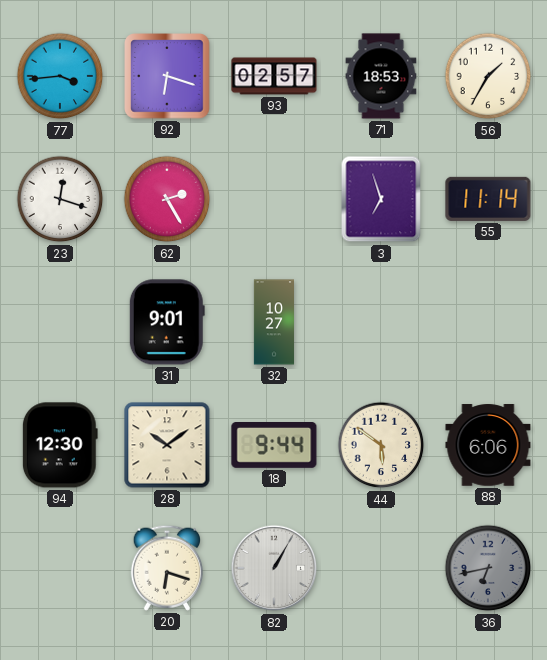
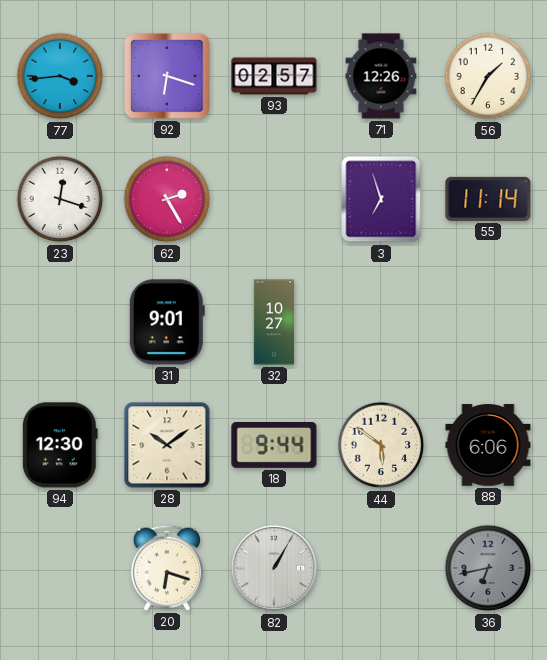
71: 18:53 -> 12:26 (381, 76)
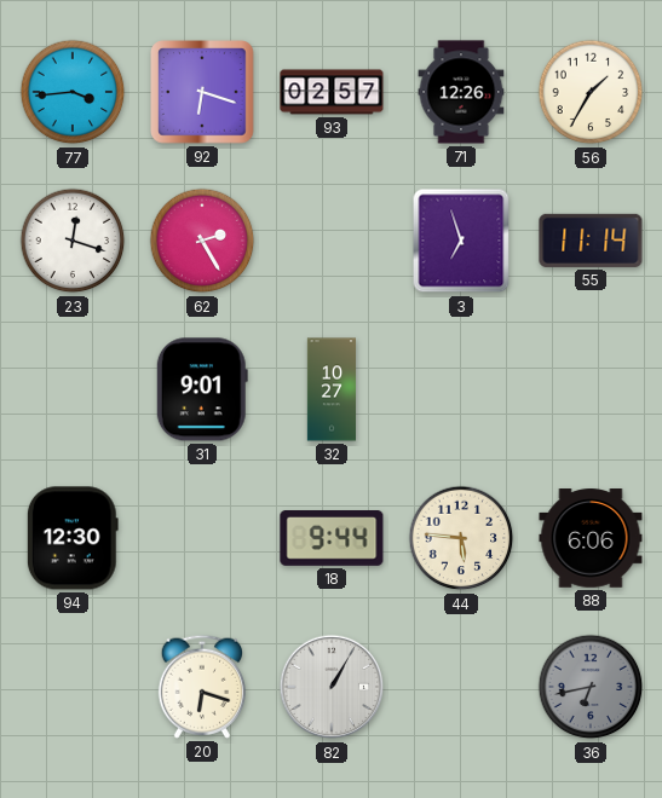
28: 10:09 -> none (167, 445)
44: 5:51 -> 5:46 (461, 538)
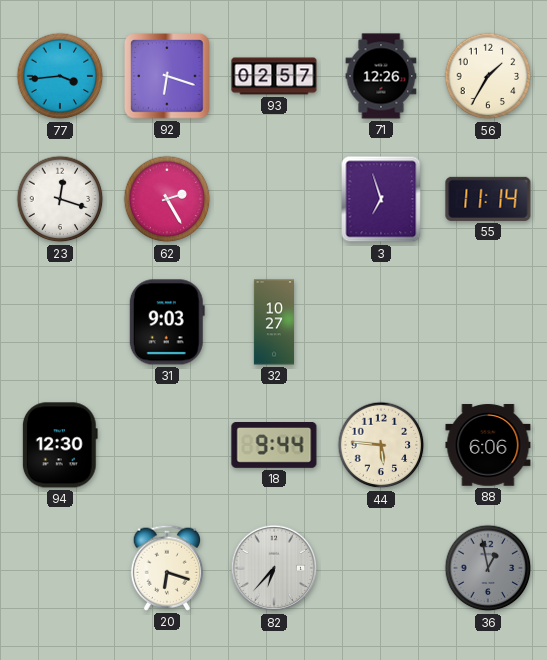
31: 9:01 -> 9:03 (167, 322)
82: 1:05 -> 6:37 (274, 568)
36: 6:43 -> 12:58 (488, 568)
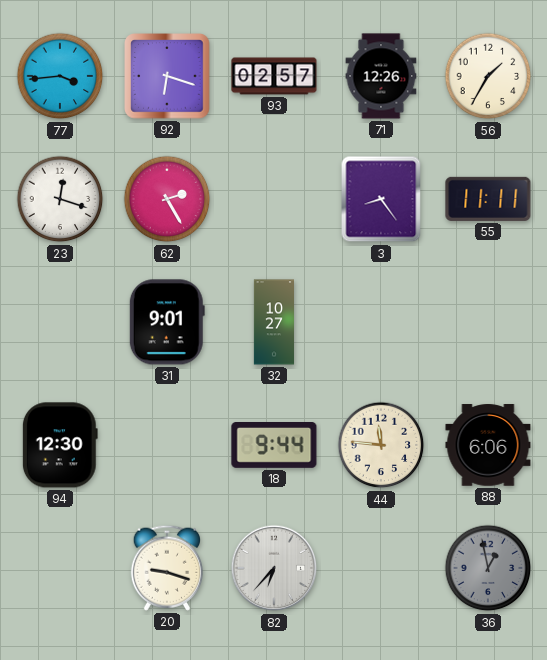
3: 6:57 -> 8:24 (381, 199)
55: 11:14 -> 11:11 (488, 199)
31: 9:03 -> 9:01 (167, 322)
44: 5:46 -> 11:46 (381, 445)
20: 6:18 -> 9:18 (166, 568)
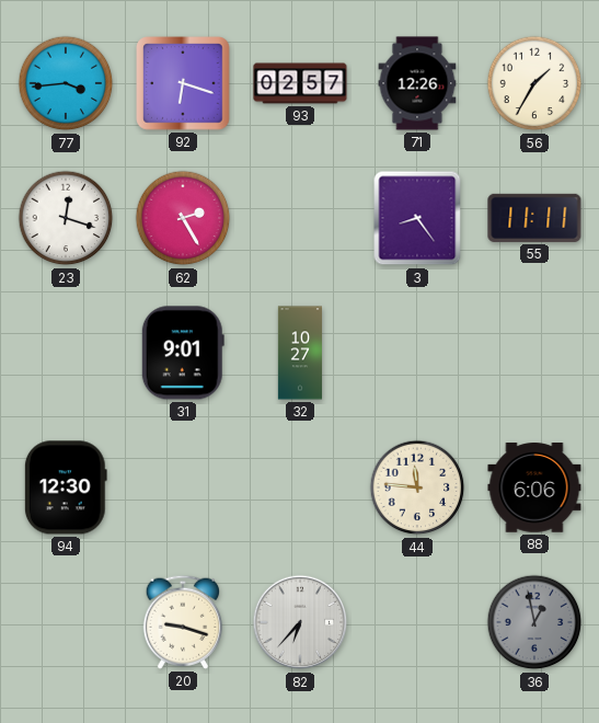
18: 9:44 -> none (274, 446)
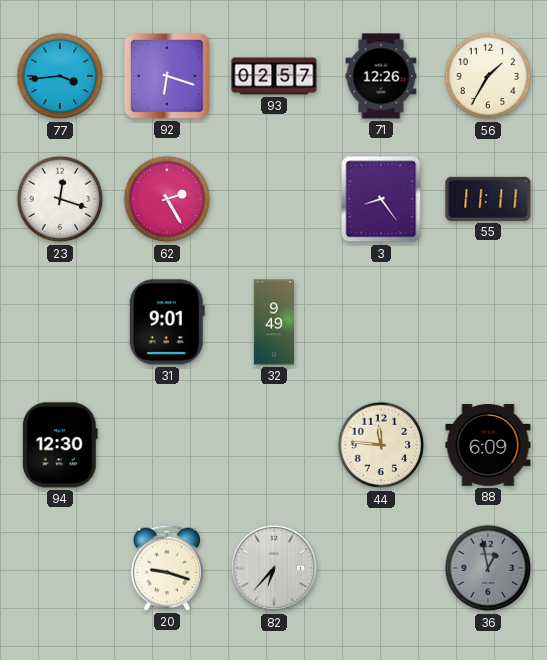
32: 10:27 -> 9:49 (273, 322)
88: 6:06 -> 6:09 (488, 445)
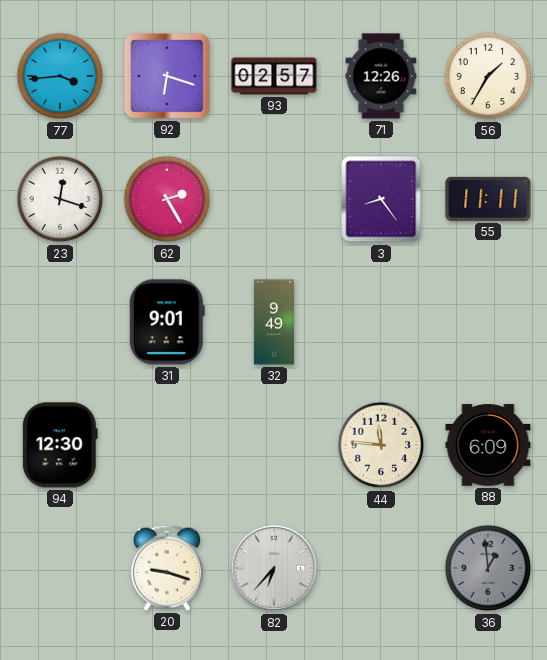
36: 12:58 -> 12:59 (488, 568)
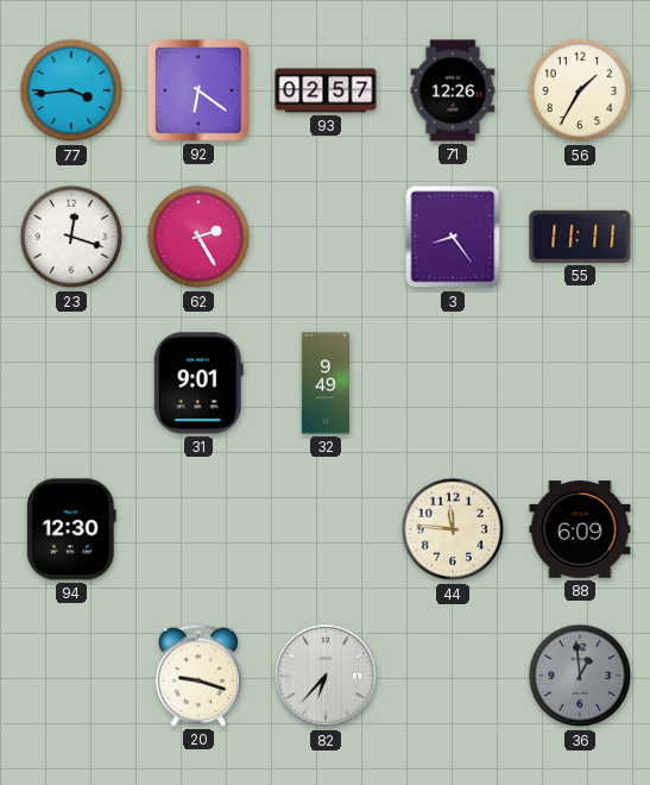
92: 6:18 -> 6:21 (198, 90)
